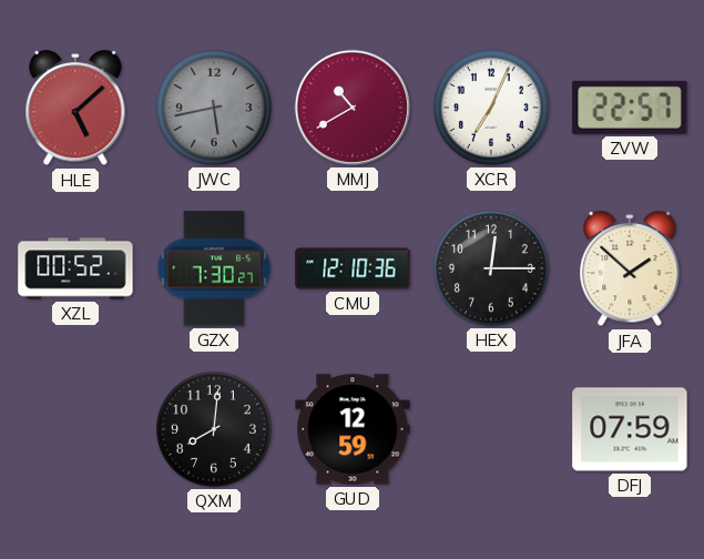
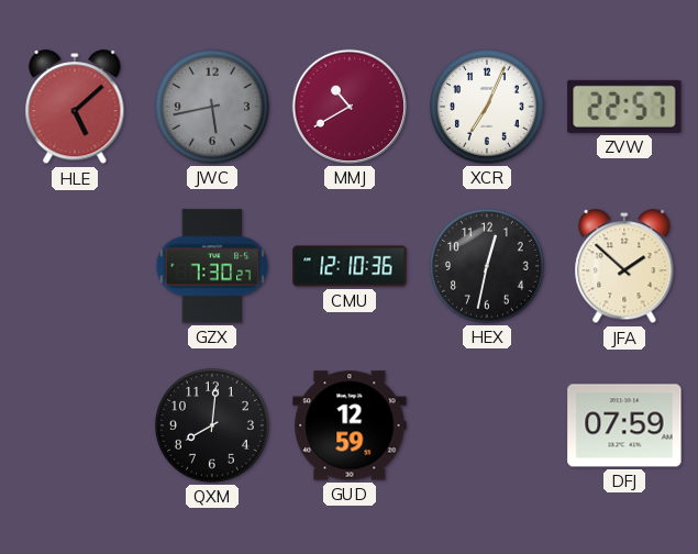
XZL: 00:52 -> none (75, 268)
HEX: 12:15 -> 12:32 (487, 266)
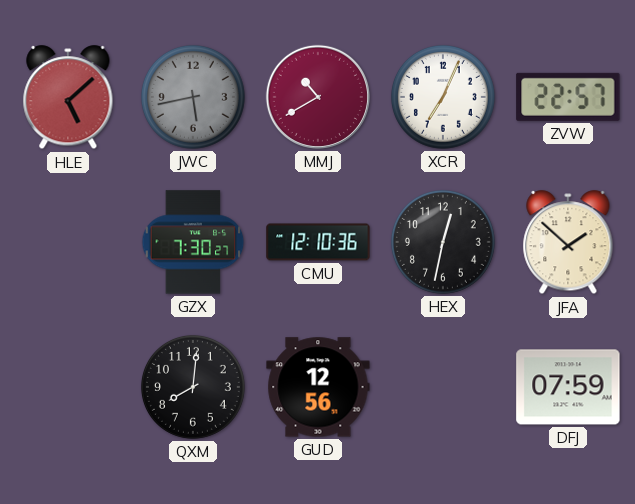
GUD: 12:59 -> 12:56 (318, 387)
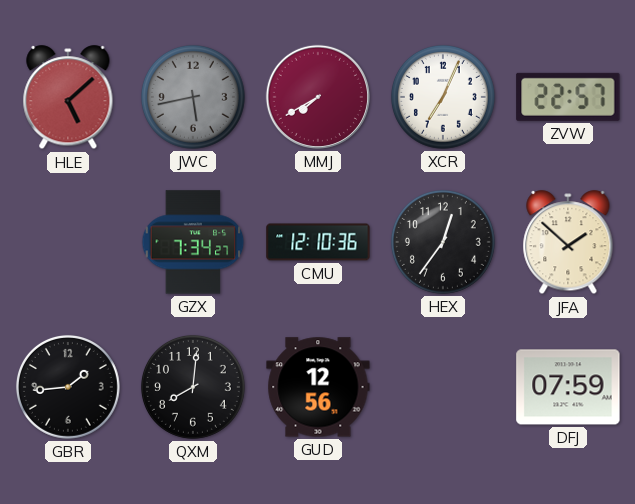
MMJ: 10:40 -> 7:40 (318, 97)
GZX: 7:30 -> 7:34 (193, 242)
HEX: 12:32 -> 12:36 (443, 242)
GBR: none -> 1:44 (68, 387)
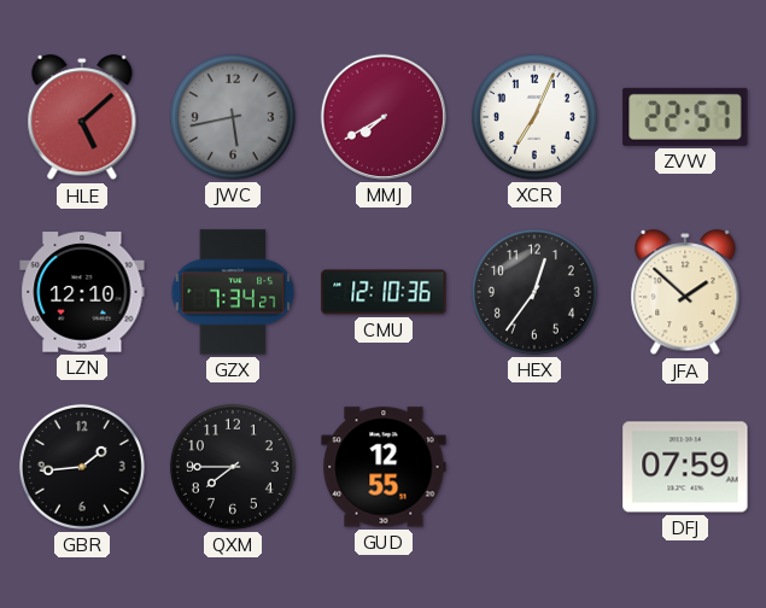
LZN: none -> 12:10 (82, 292)
QXM: 8:01 -> 7:45 (233, 467)
GUD: 12:56 -> 12:55 (384, 467)
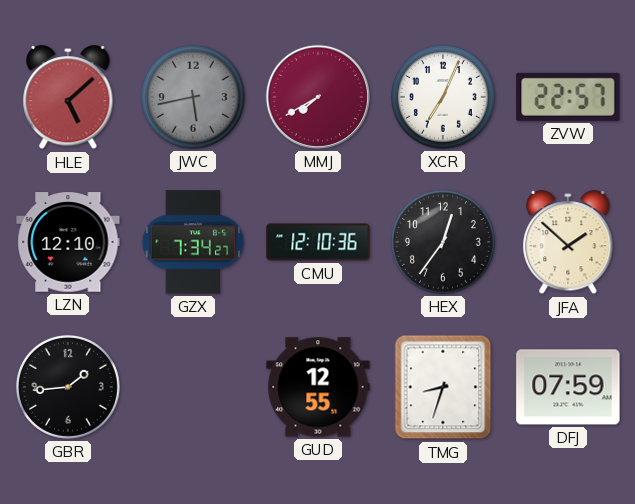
QXM: 7:45 -> none (233, 467)
TMG: none -> 8:33 (443, 387)
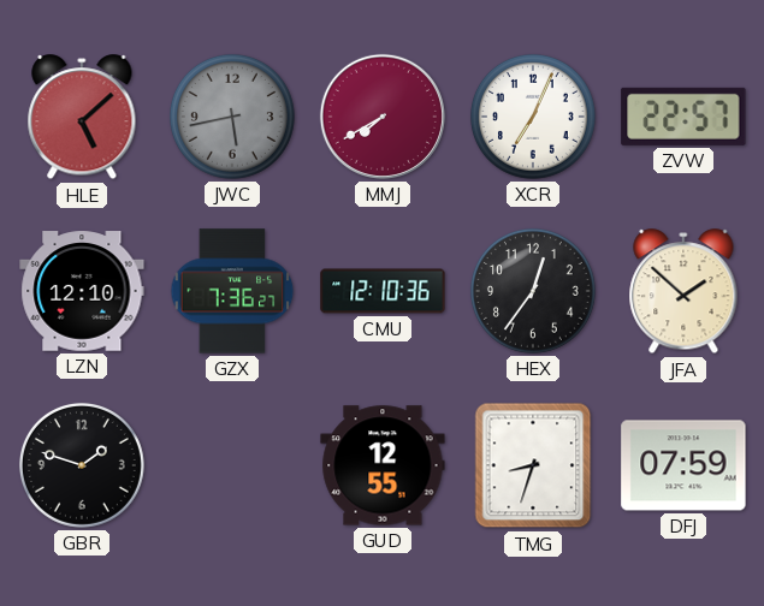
GZX: 7:34 -> 7:36 (232, 291)
GBR: 1:44 -> 1:48 (82, 465)
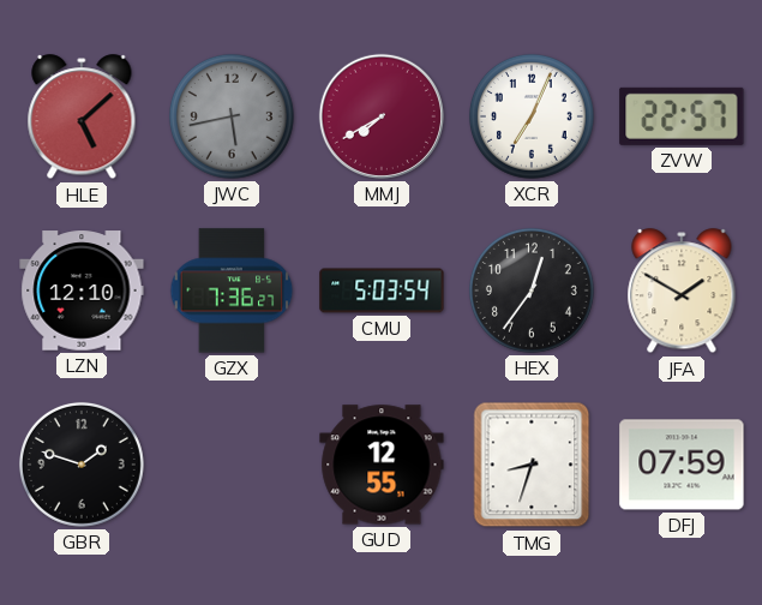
CMU: 12:10 -> 5:03 (382, 290)
JFA: 1:52 -> 1:50 (682, 292)
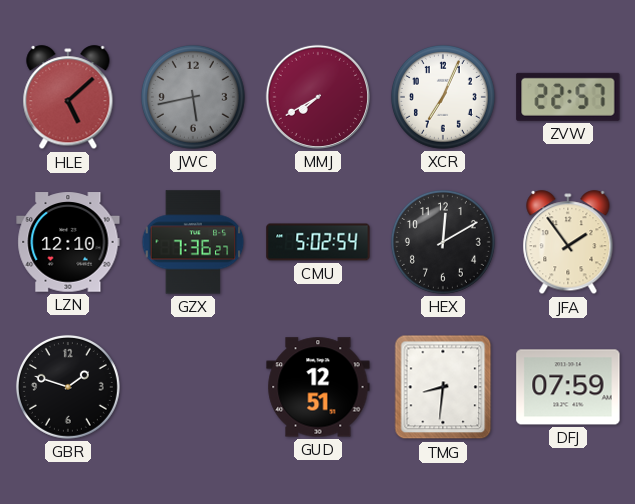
CMU: 5:03 -> 5:02 (318, 242)
HEX: 12:36 -> 12:10 (443, 242)
JFA: 1:50 -> 1:54 (568, 243)
GUD: 12:55 -> 12:51 (318, 387)
TMG: 8:33 -> 8:31 (443, 387)
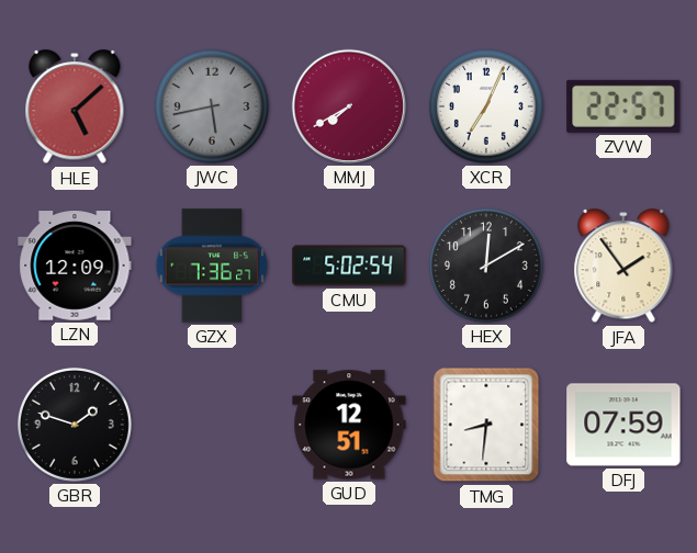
LZN: 12:10 -> 12:09 (75, 266)
